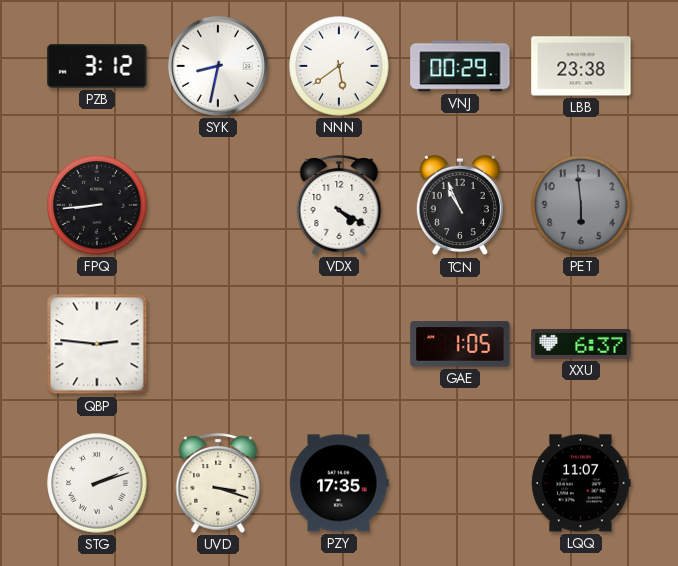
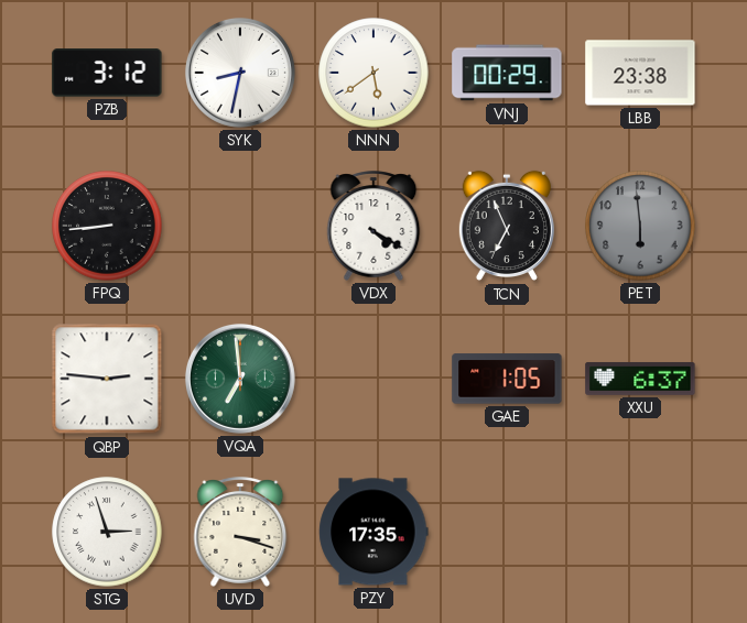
TCN: 10:56 -> 6:56 (507, 226)
VQA: none -> 6:59 (240, 379)
STG: 2:12 -> 2:57 (107, 532)
LQQ: 11:07 -> none (581, 483)
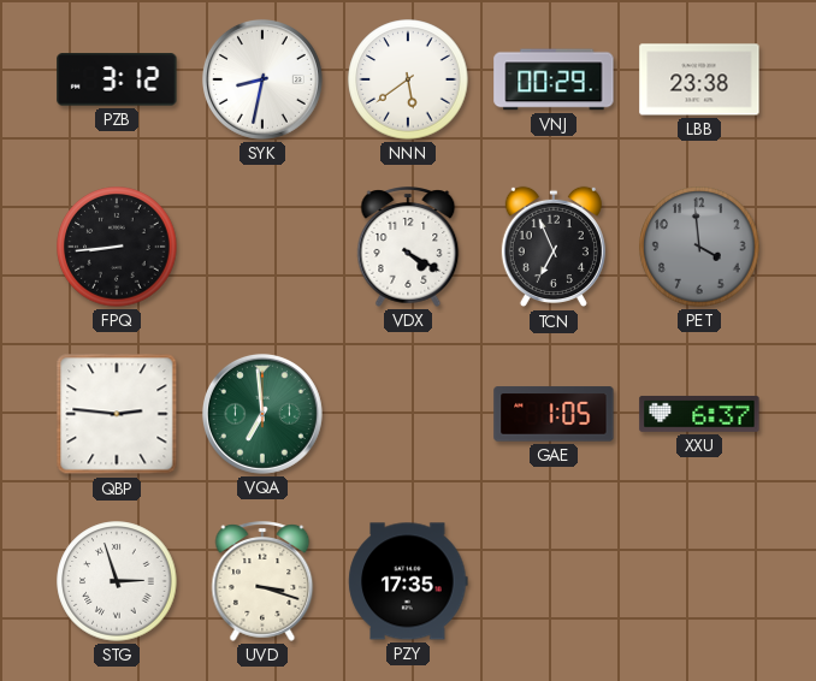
PET: 5:59 -> 3:59 (699, 247)
